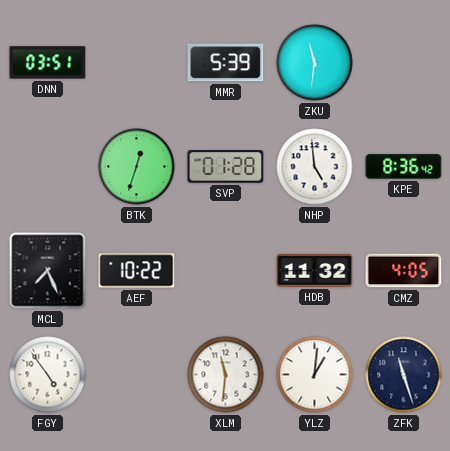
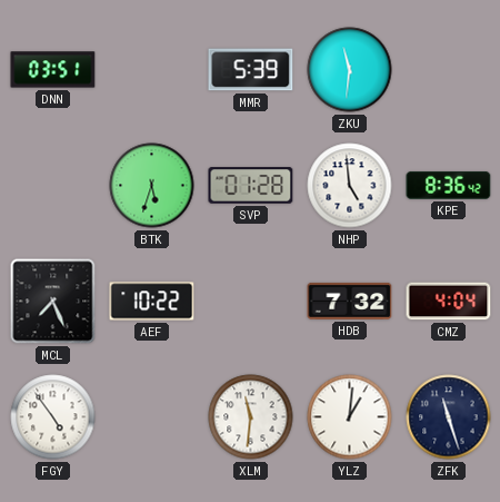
BTK: 12:33 -> 5:33 (152, 186)
HDB: 11:32 -> 7:32 (350, 301)
CMZ: 4:05 -> 4:04 (449, 302)
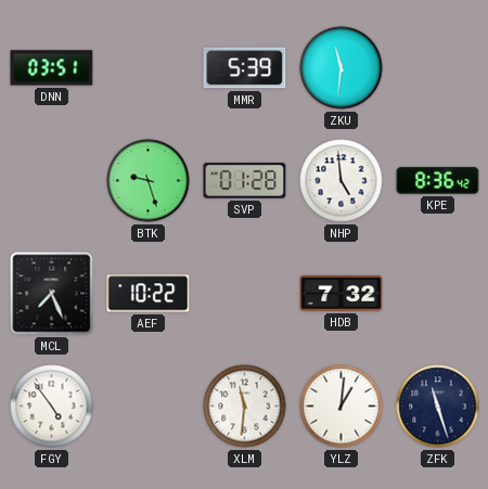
BTK: 5:33 -> 9:27 (149, 181)
CMZ: 4:04 -> none (449, 302)
